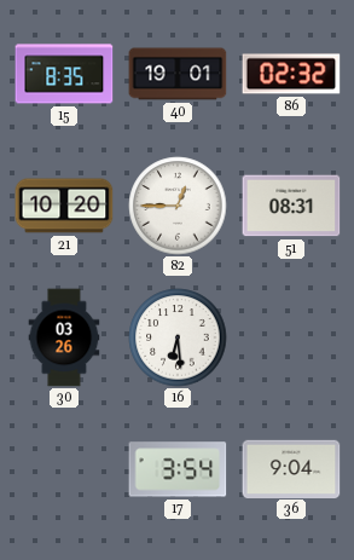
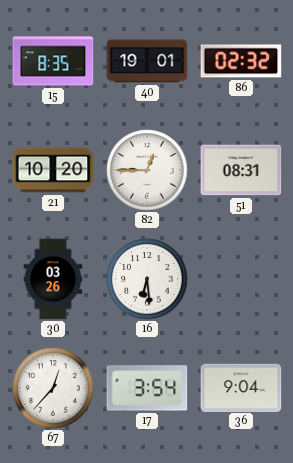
67: none -> 12:37 (53, 388)
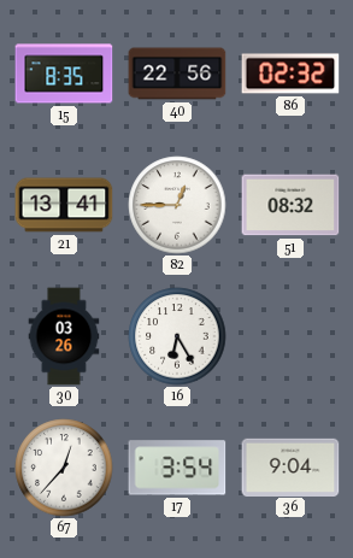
40: 19:01 -> 22:56 (177, 74)
21: 10:20 -> 13:41 (64, 205)
51: 08:31 -> 08:32 (290, 205)
16: 6:29 -> 6:25 (177, 336)
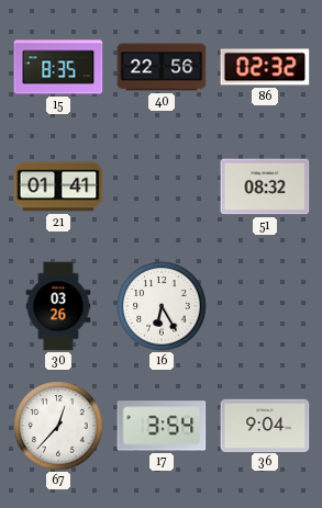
21: 13:41 -> 01:41 (58, 187)
82: 12:45 -> none (177, 205)
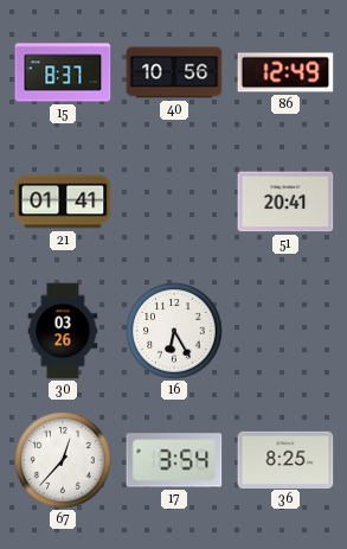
15: 8:35 -> 8:37 (63, 72)
40: 22:56 -> 10:56 (174, 72)
86: 02:32 -> 12:49 (285, 72)
51: 08:32 -> 20:41 (285, 202)
36: 9:04 -> 8:25 (285, 459)
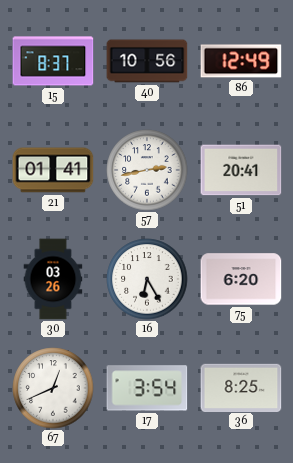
57: none -> 2:43 (147, 170)
75: none -> 6:20 (241, 279)
67: 12:37 -> 12:41 (53, 388)
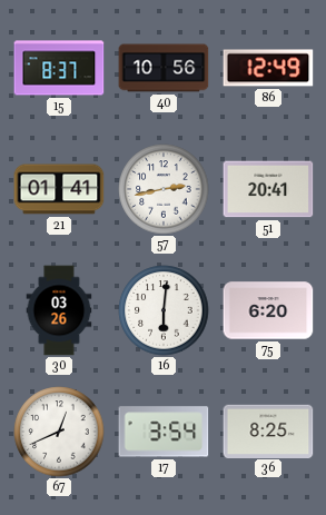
16: 6:25 -> 6:01 (164, 310)
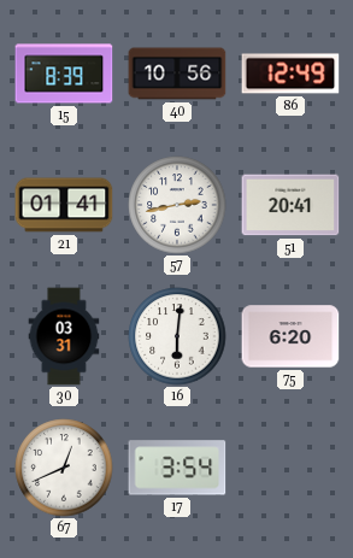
15: 8:37 -> 8:39 (64, 74)
30: 03:26 -> 03:31 (64, 336)
36: 8:25 -> none (268, 430)
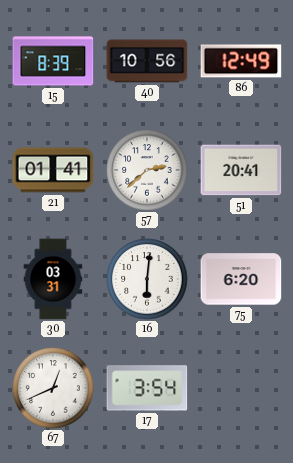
57: 2:43 -> 2:38 (147, 170)
